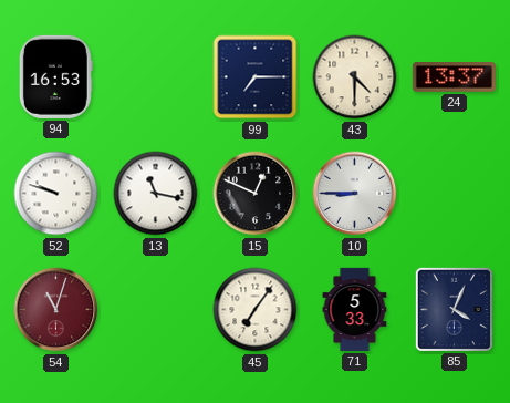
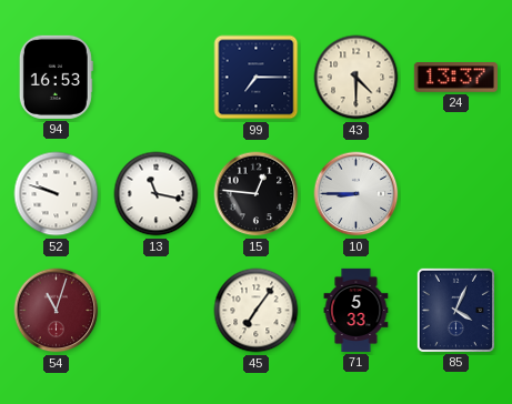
15: 12:49 -> 12:46 (257, 194)
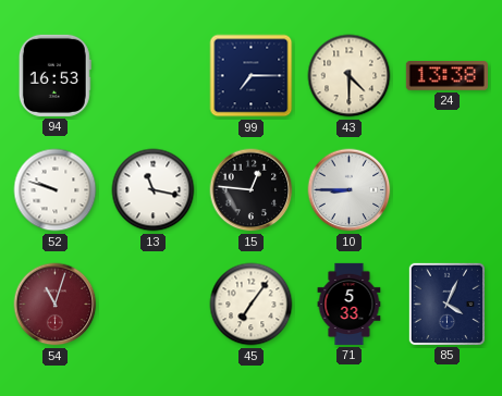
24: 13:37 -> 13:38 (446, 76)
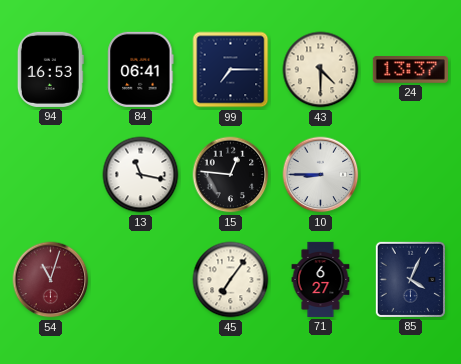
84: none -> 06:41 (141, 69)
24: 13:38 -> 13:37 (410, 70)
52: 9:48 -> none (56, 190)
71: 5:33 -> 6:27 (321, 279)
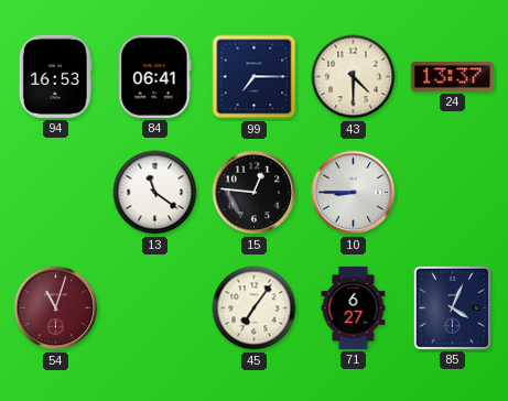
13: 11:17 -> 11:21 (155, 193)
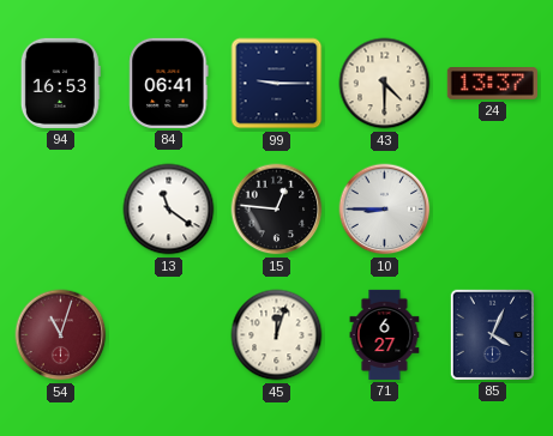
99: 7:15 -> 9:15 (277, 84)
45: 7:06 -> 12:03 (277, 335)
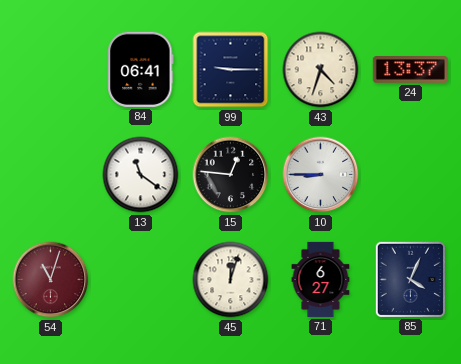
94: 16:53 -> none (60, 83)
43: 4:30 -> 4:33 (321, 70)
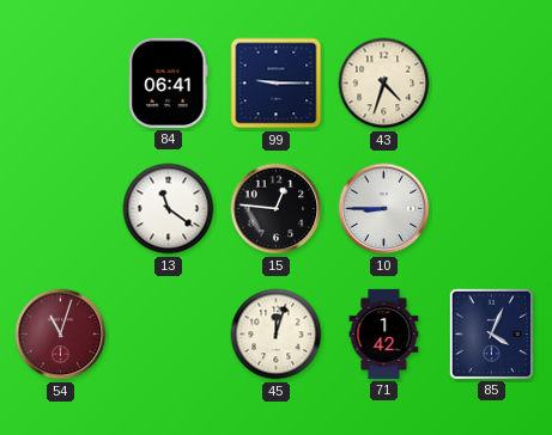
24: 13:37 -> none (410, 70)
71: 6:27 -> 1:42 (384, 333)
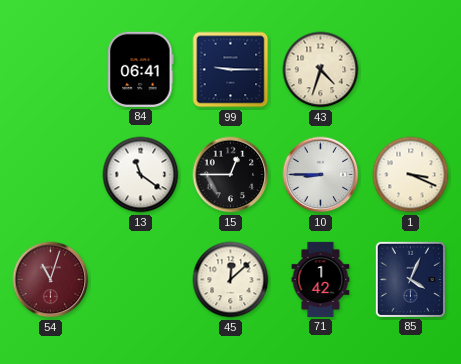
15: 12:46 -> 12:45 (231, 175)
1: none -> 3:19 (411, 175)
45: 12:03 -> 12:08 (231, 280)
